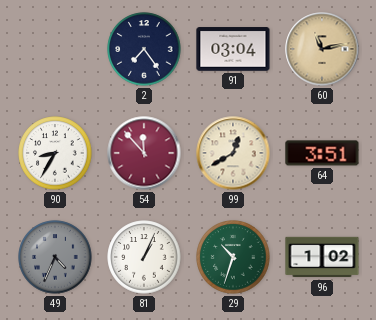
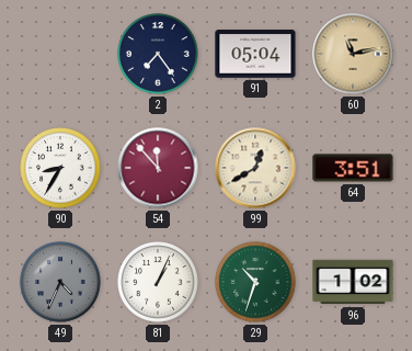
91: 03:04 -> 05:04 (255, 54)
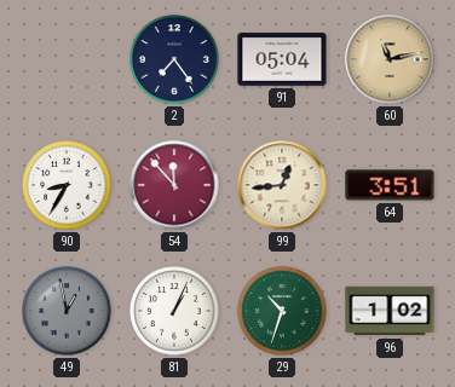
99: 12:40 -> 12:44 (282, 185)
49: 4:34 -> 12:58 (67, 311)
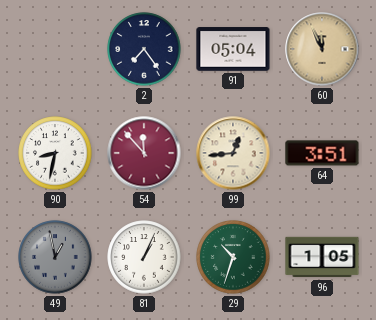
60: 11:13 -> 11:56 (322, 49)
90: 8:35 -> 8:32 (55, 153)
96: 1:02 -> 1:05 (322, 257)
